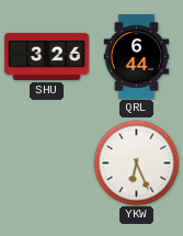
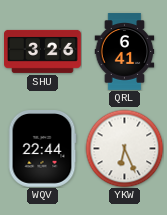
QRL: 6:44 -> 6:41 (125, 52)
WQV: none -> 22:44 (42, 149)
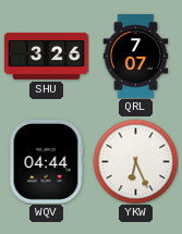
QRL: 6:41 -> 7:07 (136, 57)
WQV: 22:44 -> 04:44 (46, 162)
